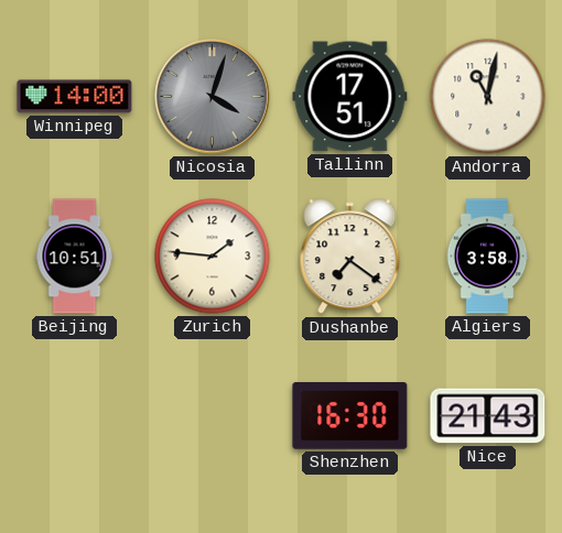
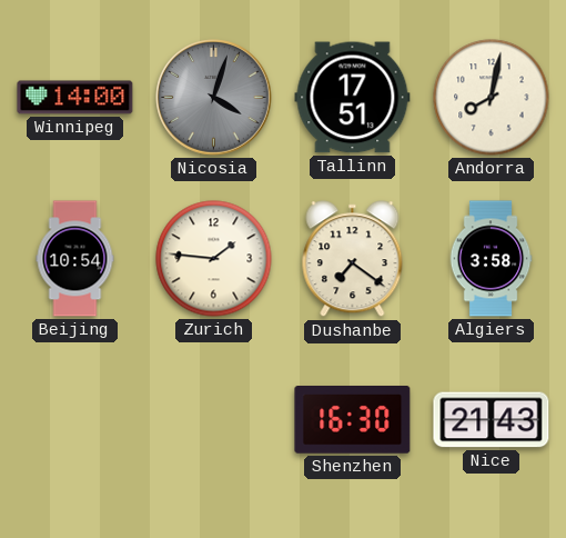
Andorra: 11:02 -> 8:02 (492, 98)
Beijing: 10:51 -> 10:54 (75, 259)
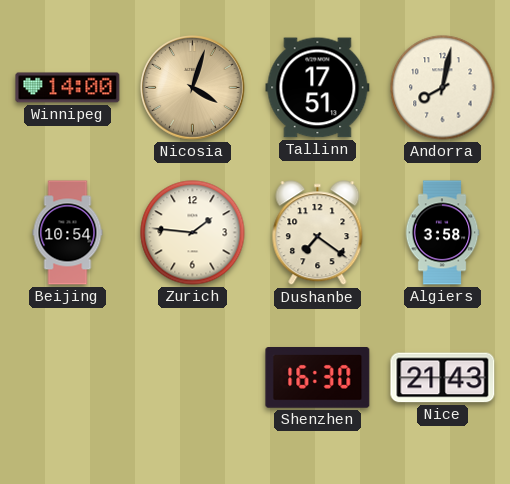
Nicosia dial: grey -> champagne (193, 88)
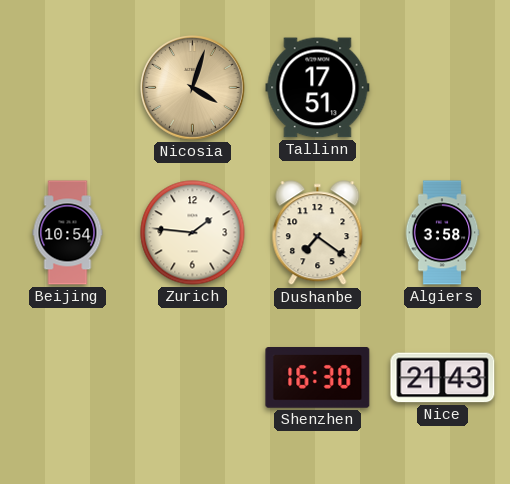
Winnipeg: 14:00 -> none (68, 88)
Andorra: 8:02 -> none (443, 88)
